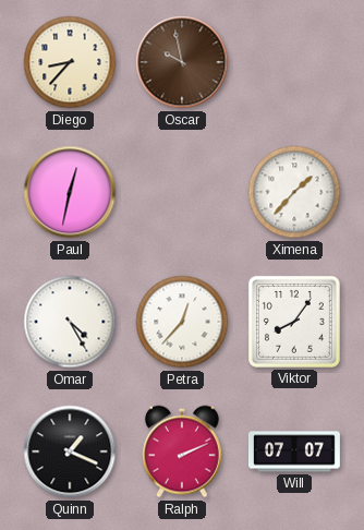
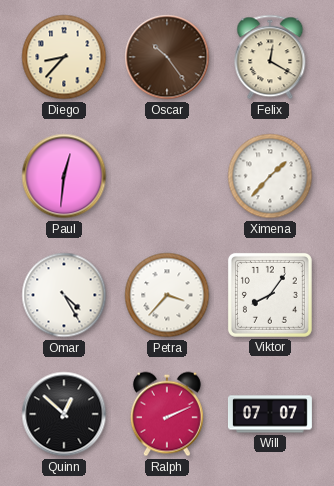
Oscar: 9:58 -> 10:24 (167, 57)
Felix: none -> 12:20 (270, 57)
Paul: 12:32 -> 12:31 (64, 176)
Petra: 12:37 -> 3:37 (167, 295)
Quinn: 1:19 -> 12:52 (64, 414)
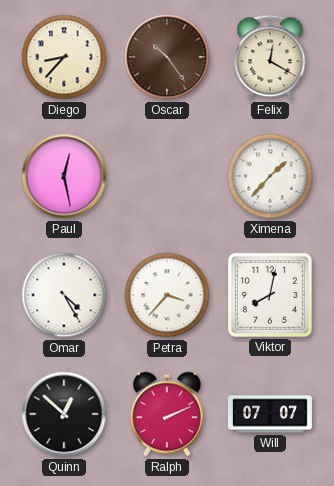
Paul: 12:31 -> 12:28 (64, 176)
Viktor: 8:06 -> 8:02 (270, 295)
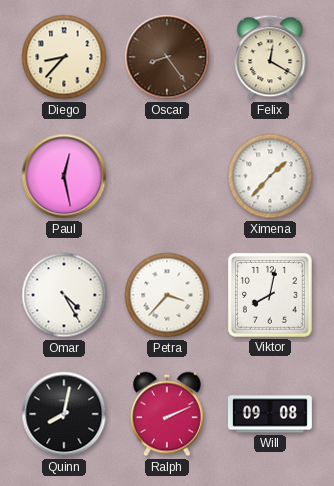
Oscar: 10:24 -> 8:24 (167, 57)
Quinn: 12:52 -> 8:02 (64, 414)
Will: 07:07 -> 09:08 (270, 414)
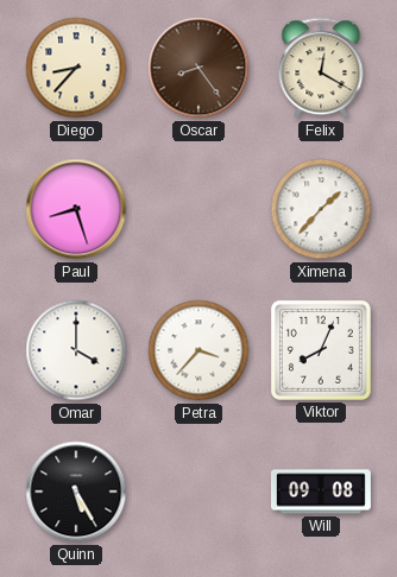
Paul: 12:28 -> 8:27 (76, 209)
Omar: 4:25 -> 4:00 (76, 350)
Viktor: 8:02 -> 8:04 (321, 350)
Quinn: 8:02 -> 5:25 (76, 492)
Ralph: 2:11 -> none (167, 414)
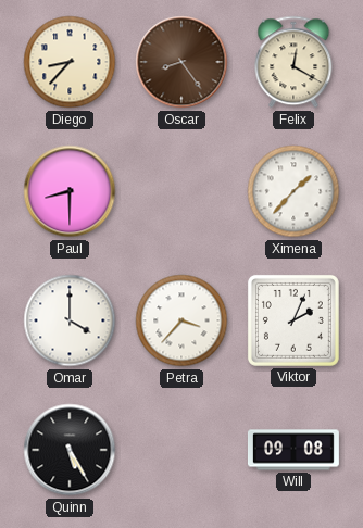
Paul: 8:27 -> 8:30 (70, 191)
Viktor: 8:04 -> 2:04 (293, 320)
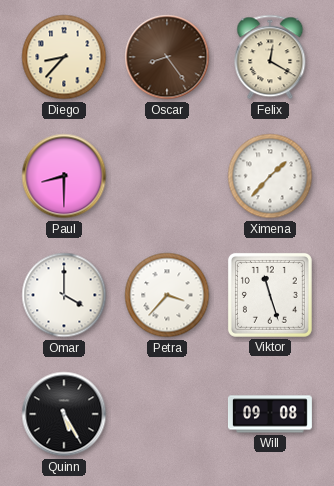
Viktor: 2:04 -> 11:27 (270, 295)
